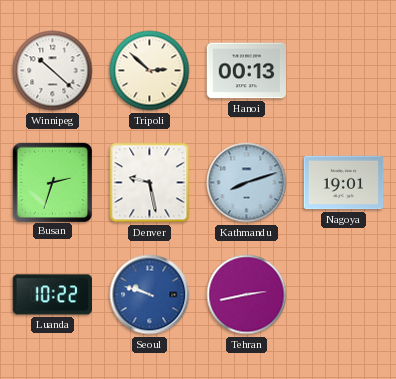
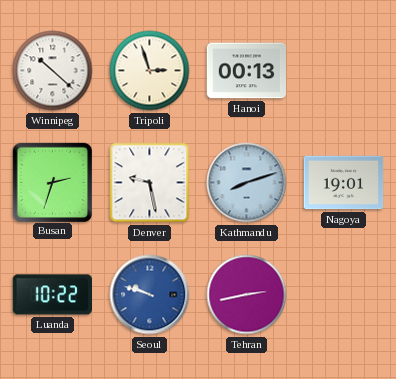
Tripoli: 2:52 -> 2:57 (150, 71)
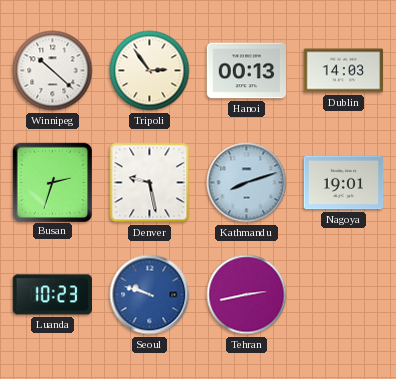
Tripoli: 2:57 -> 2:54 (150, 71)
Dublin: none -> 14:03 (344, 71)
Luanda: 10:22 -> 10:23 (52, 295)
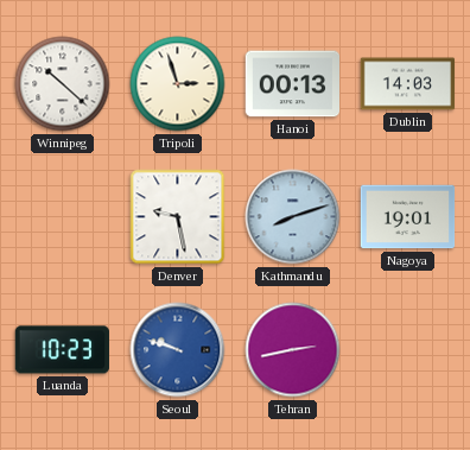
Tripoli: 2:54 -> 2:57 (178, 84)
Busan: 2:33 -> none (52, 182)
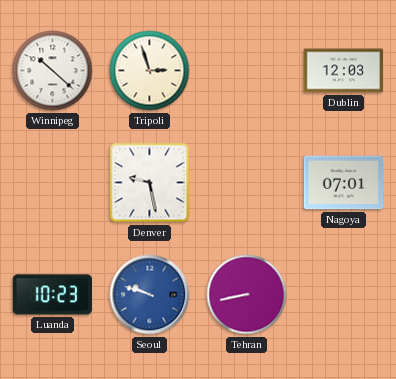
Hanoi: 00:13 -> none (293, 84)
Dublin: 14:03 -> 12:03 (344, 71)
Kathmandu: 8:12 -> none (293, 217)
Nagoya: 19:01 -> 07:01 (344, 183)
Tehran: 2:43 -> 8:43 (247, 295)
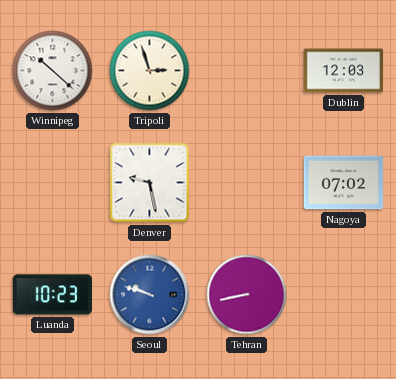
Nagoya: 07:01 -> 07:02 (344, 183)
